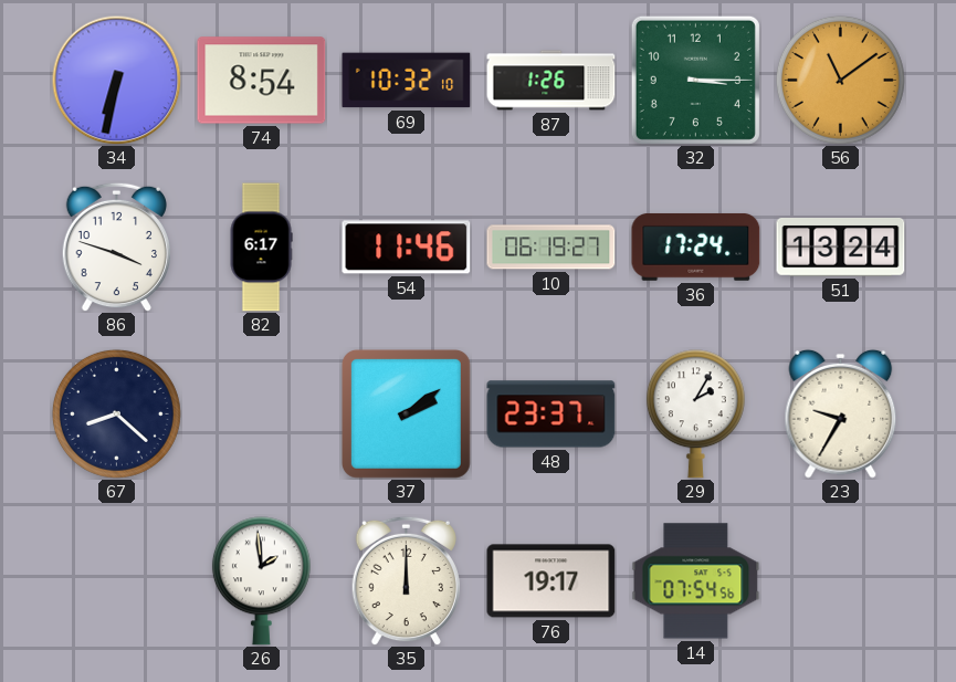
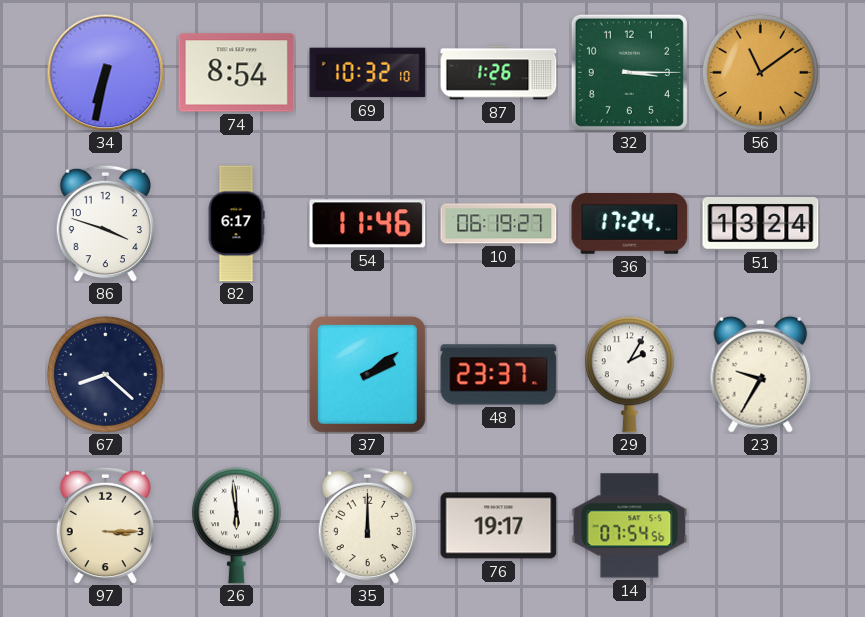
97: none -> 3:15 (105, 525)
26: 1:59 -> 5:59 (236, 526)
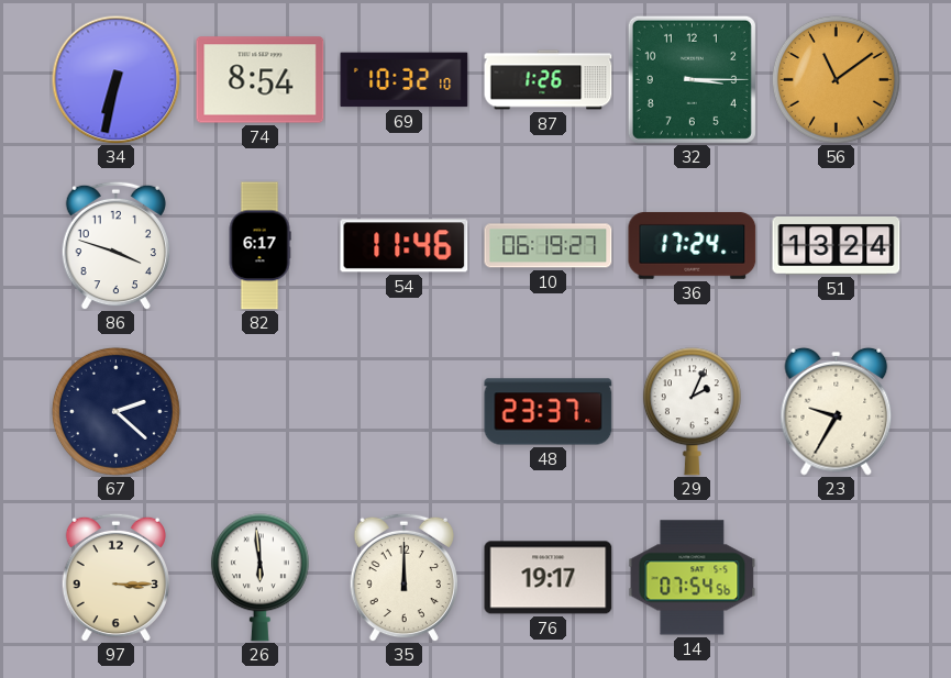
67: 8:22 -> 2:22 (115, 411)
37: 2:09 -> none (367, 374)
29: 2:05 -> 2:04 (692, 412)
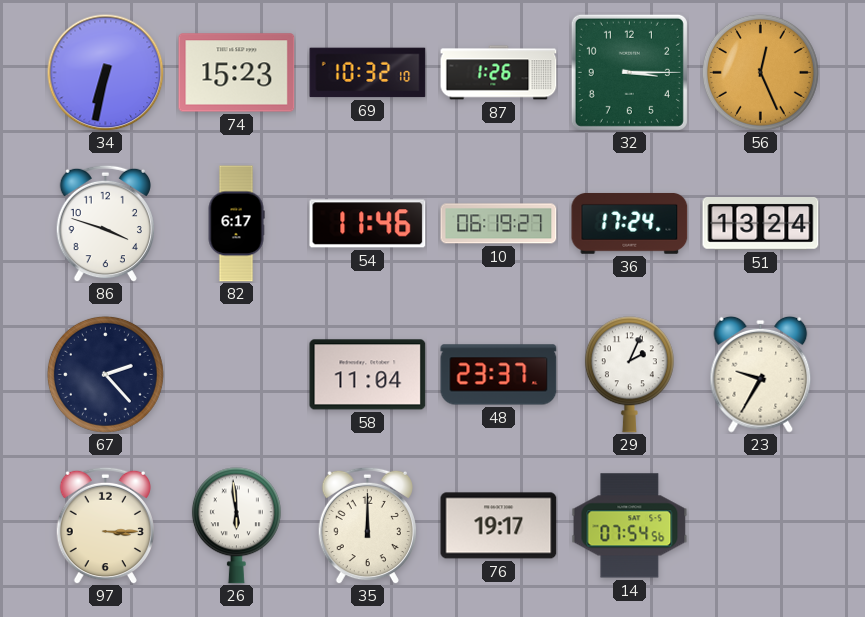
74: 8:54 -> 15:23 (237, 73)
56: 11:09 -> 12:26 (760, 72)
67: 2:22 -> 2:23 (105, 374)
58: none -> 11:04 (368, 375)
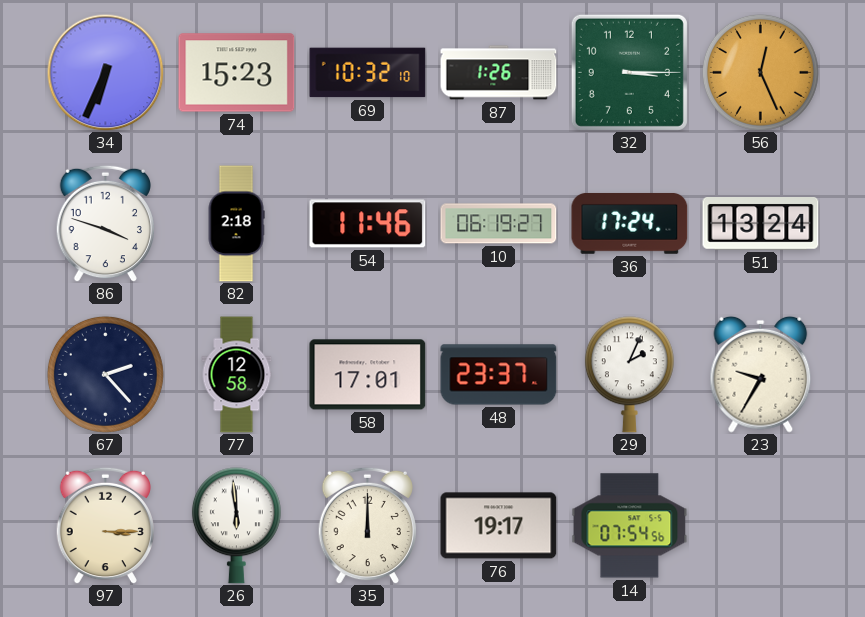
34: 6:32 -> 6:34 (105, 72)
82: 6:17 -> 2:18 (236, 224)
77: none -> 12:58 (237, 375)
58: 11:04 -> 17:01 (368, 375)
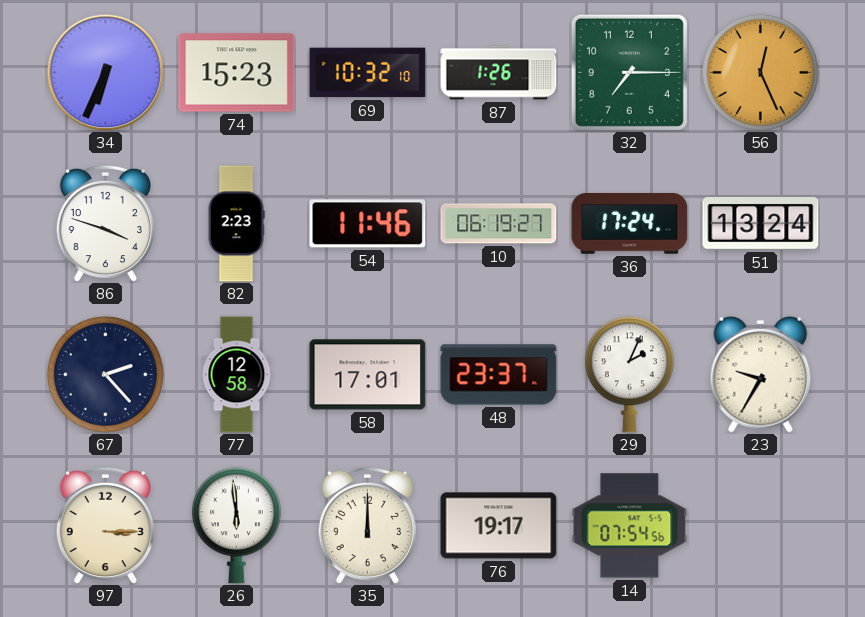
32: 3:15 -> 7:15 (629, 72)
82: 2:18 -> 2:23 (236, 224)
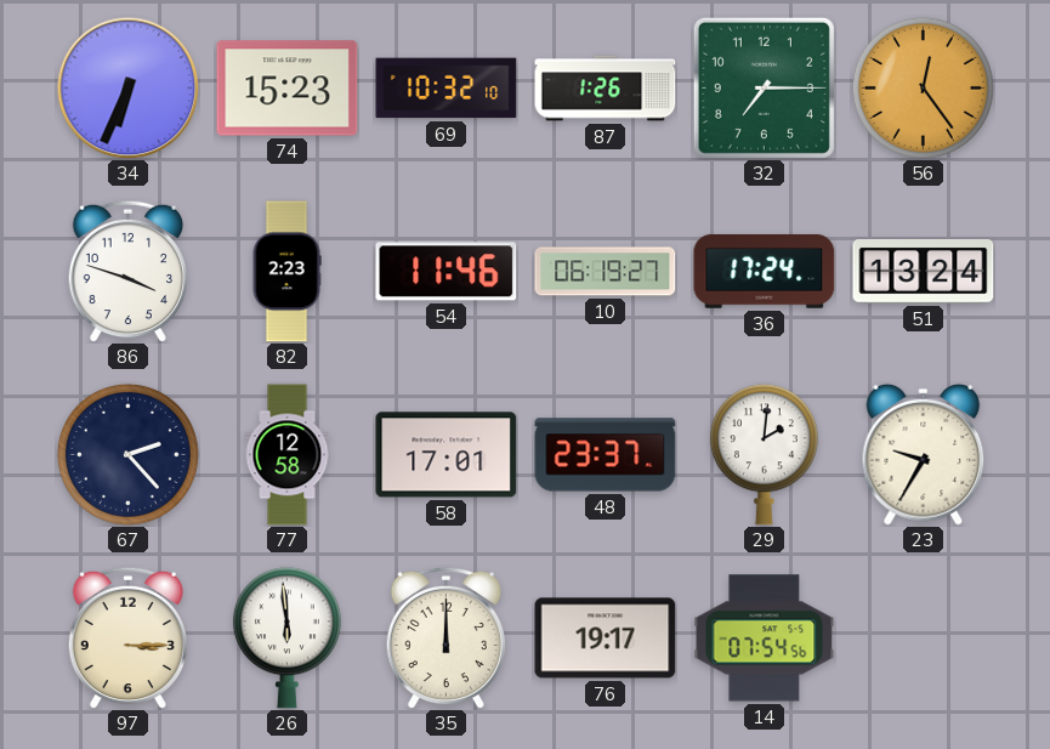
56: 12:26 -> 12:24 (923, 87)
29: 2:04 -> 2:01 (764, 455)
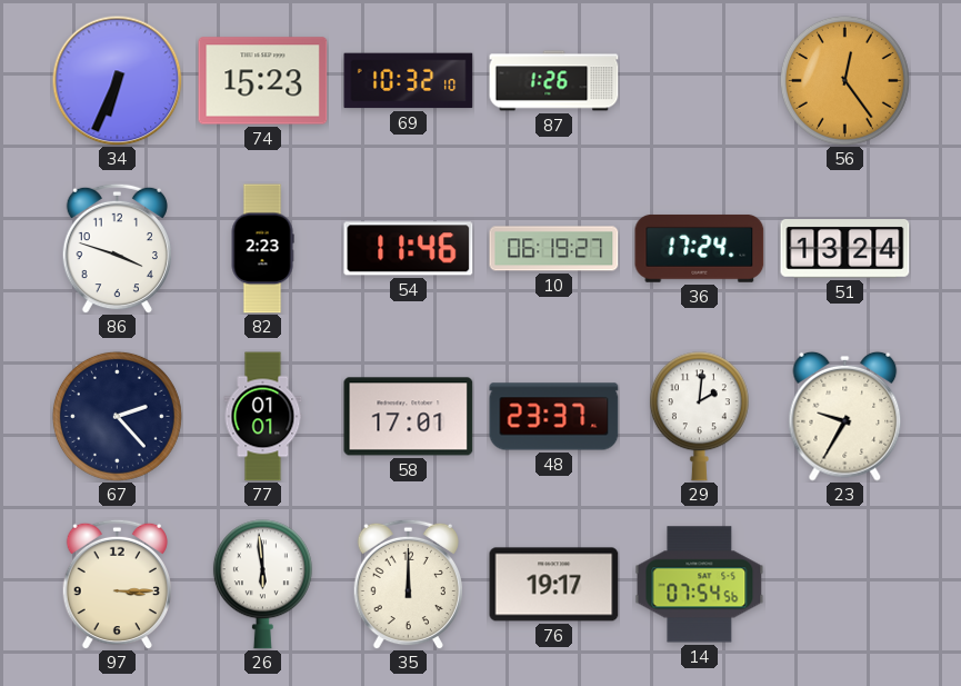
32: 7:15 -> none (764, 87)
77: 12:58 -> 01:01 (263, 417)
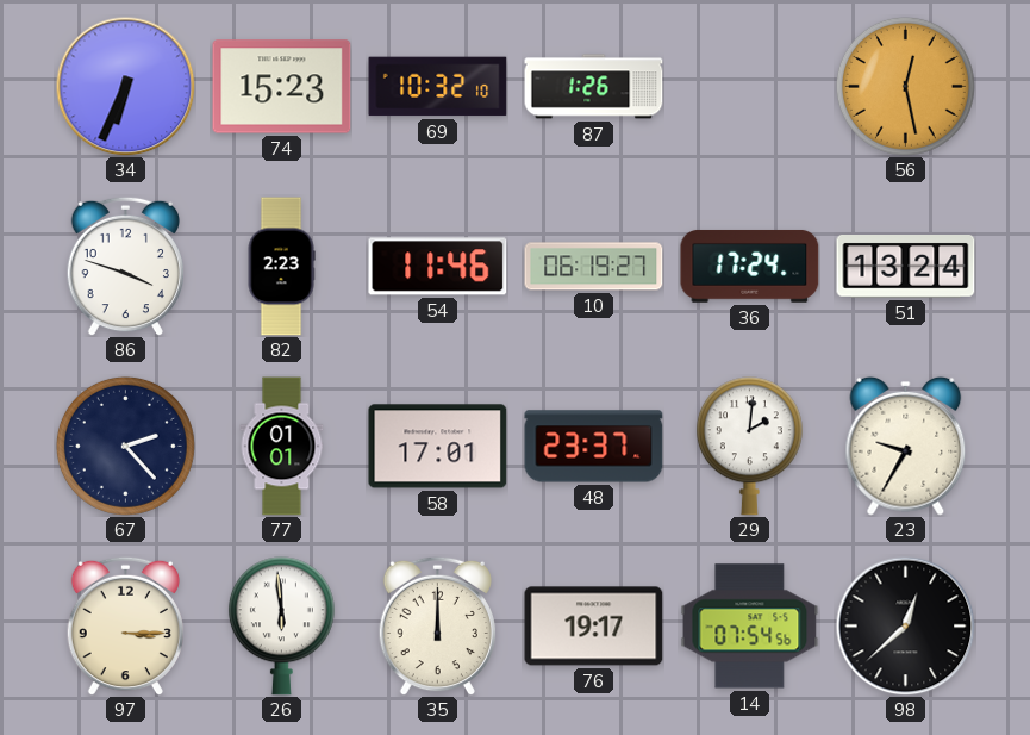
56: 12:24 -> 12:28 (905, 86)
98: none -> 12:38 (905, 625)
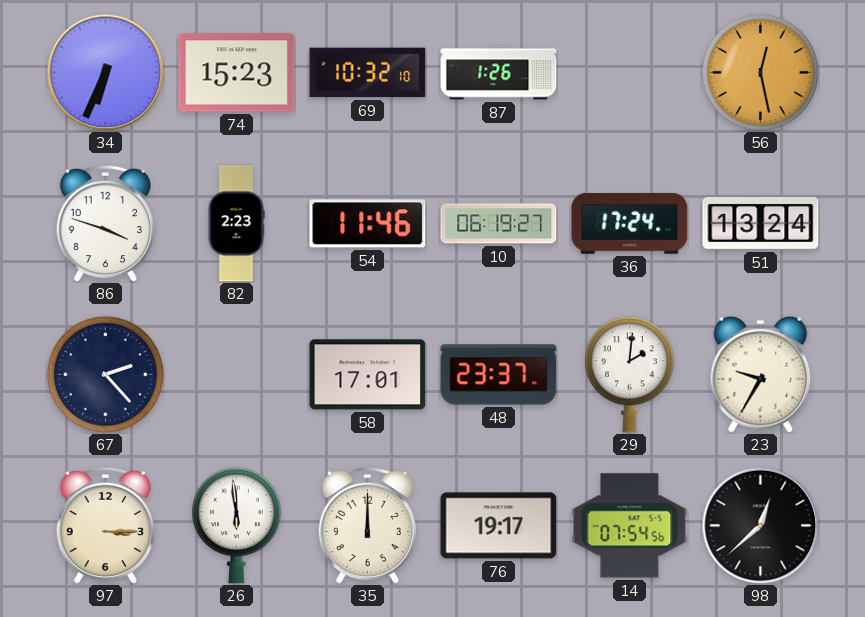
77: 01:01 -> none (282, 447)
